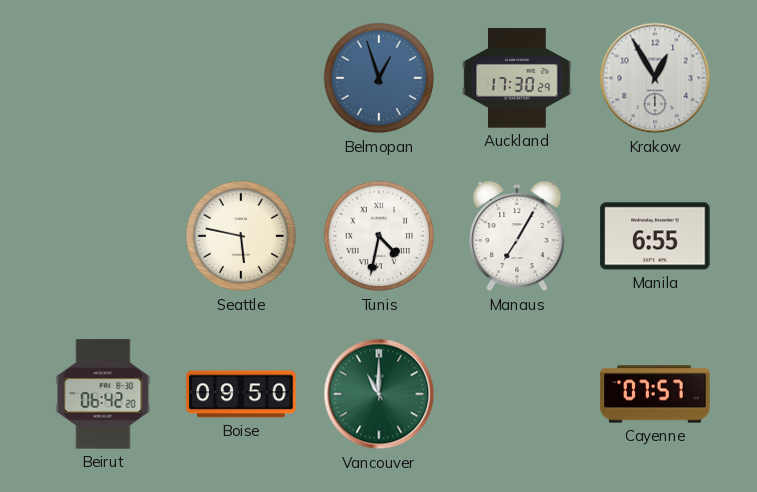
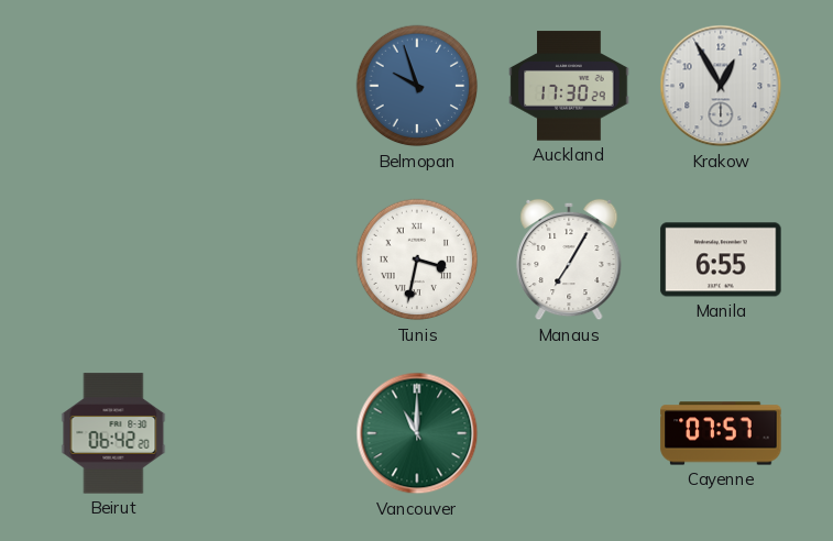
Belmopan: 12:57 -> 9:57 (417, 86)
Seattle: 5:47 -> none (241, 236)
Tunis: 4:32 -> 3:32 (417, 260)
Boise: 09:50 -> none (241, 394)
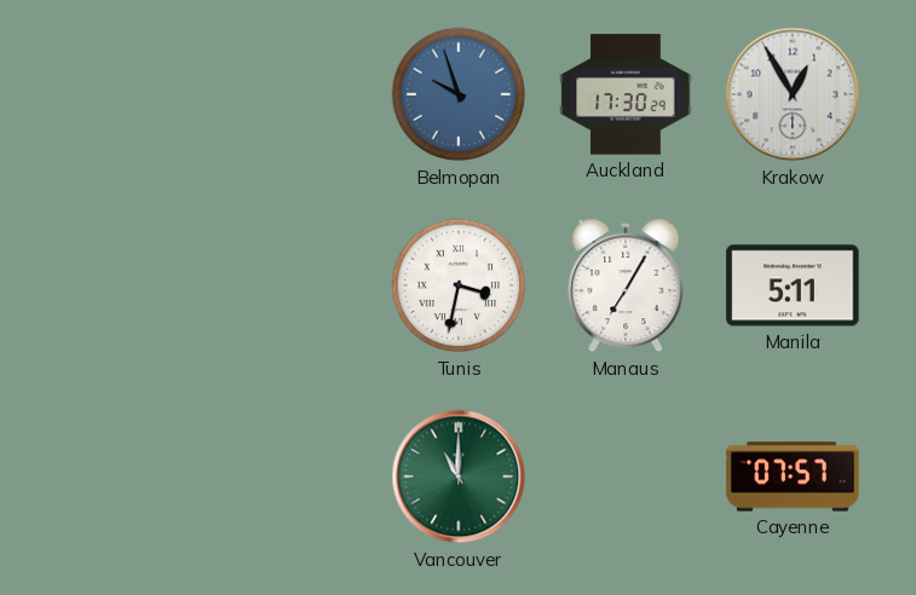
Manila: 6:55 -> 5:11 (793, 285)
Beirut: 06:42 -> none (113, 433)
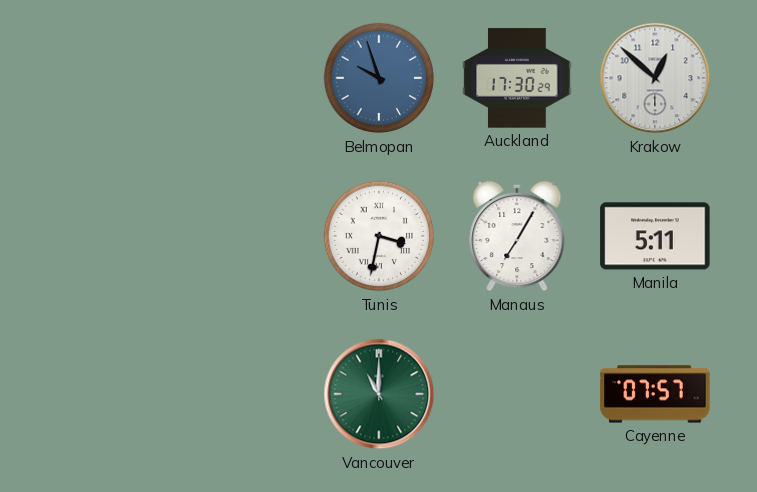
Krakow: 12:55 -> 12:52 (655, 78)
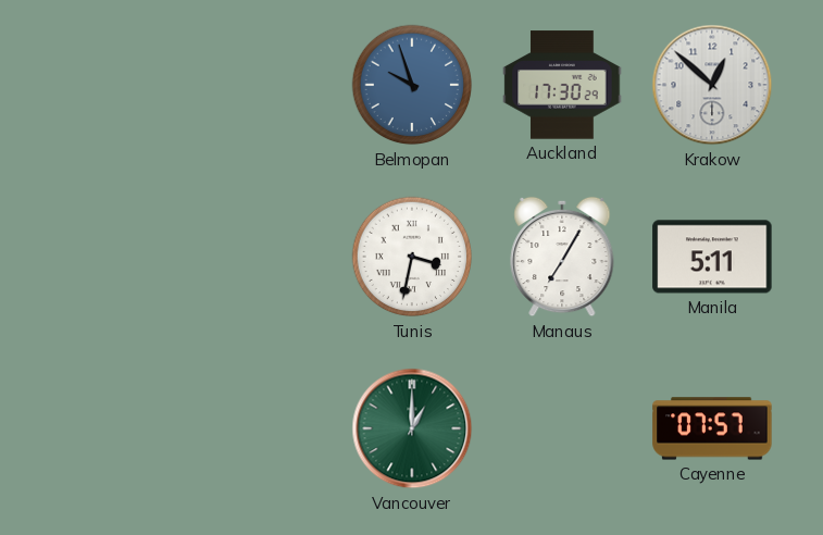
Vancouver: 11:00 -> 1:00 (412, 428)
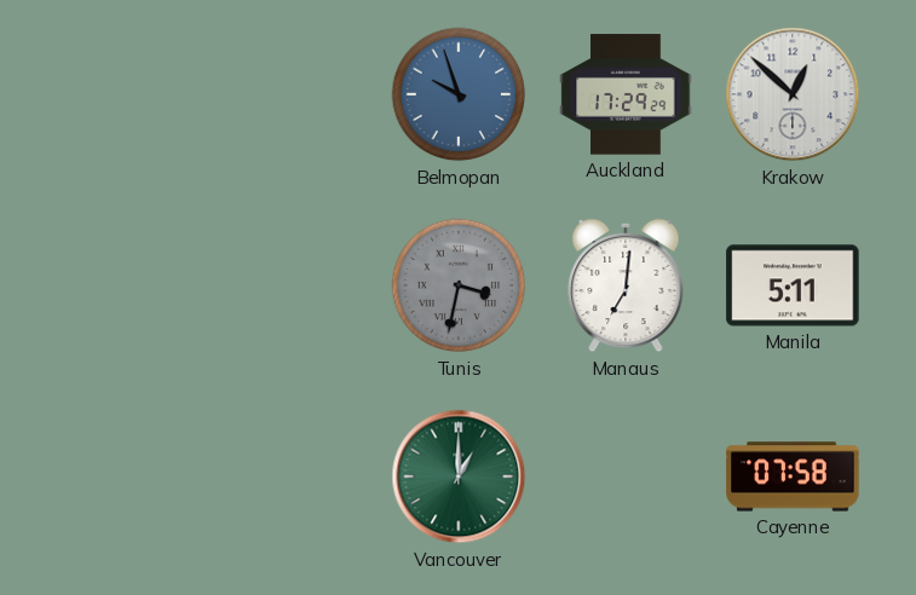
Auckland: 17:30 -> 17:29 (626, 94)
Tunis dial: white -> grey (459, 285)
Manaus: 7:05 -> 7:01 (626, 285)
Cayenne: 07:57 -> 07:58 (793, 476)
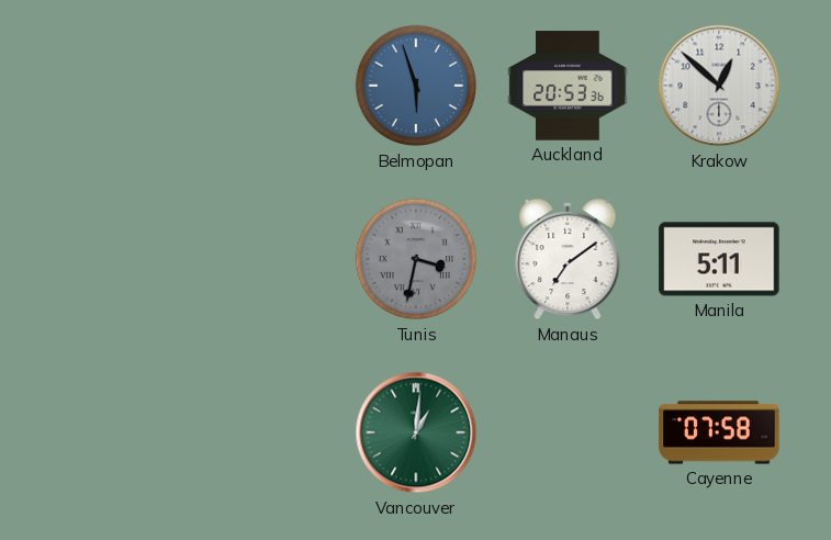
Belmopan: 9:57 -> 5:57 (416, 86)
Auckland: 17:29 -> 20:53 (568, 86)
Manaus: 7:01 -> 7:09 (568, 259)
Vancouver: 1:00 -> 1:01 (416, 432)
